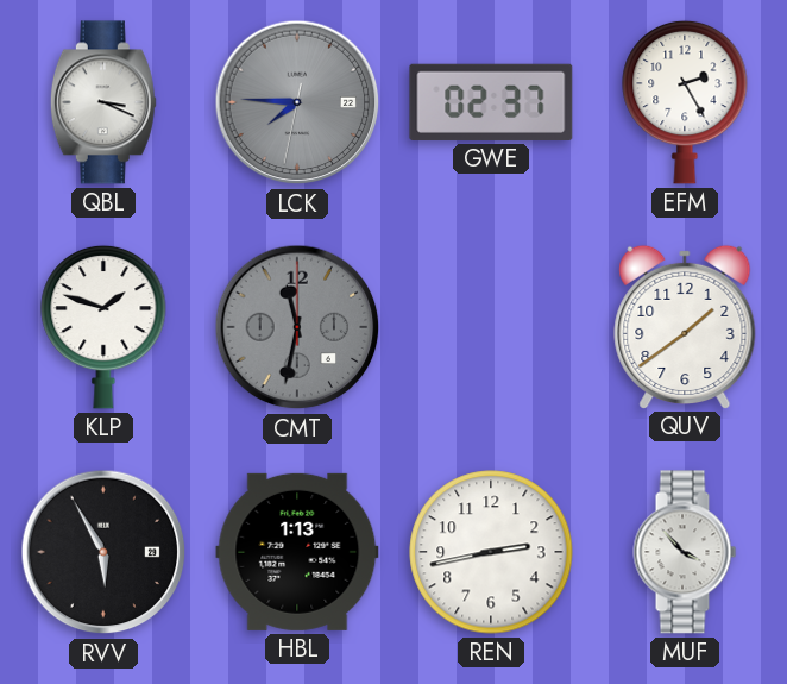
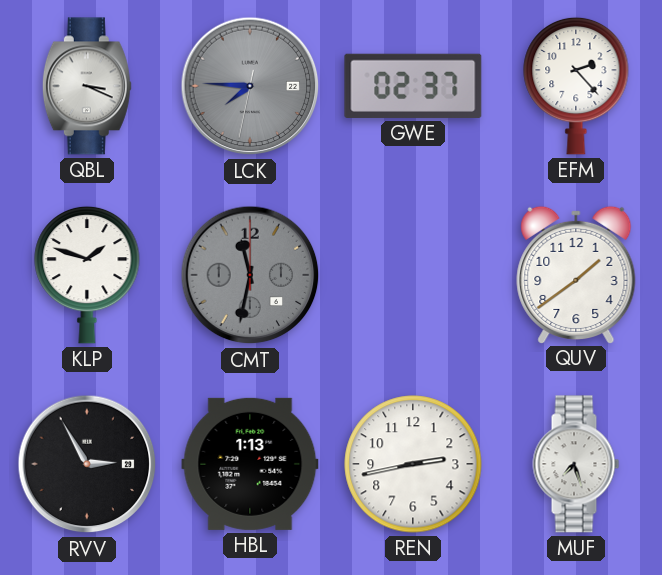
EFM: 2:25 -> 2:23 (576, 86)
RVV: 5:55 -> 2:55 (87, 464)
MUF: 3:53 -> 7:27 (576, 464)
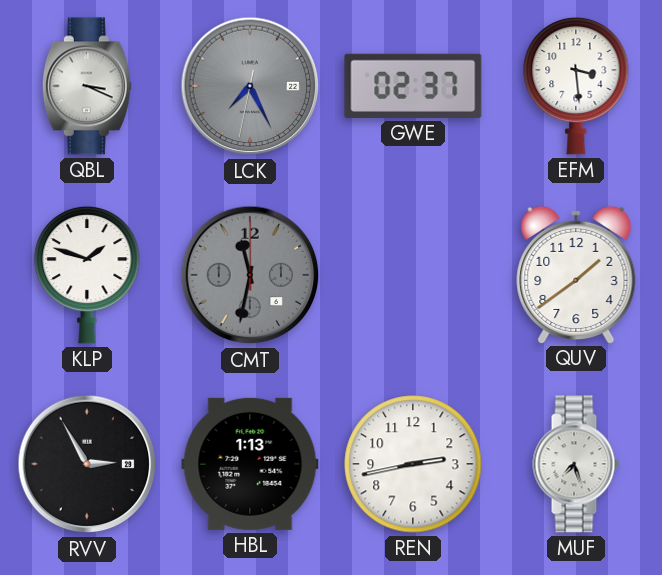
LCK: 7:45 -> 7:25 (250, 86)
EFM: 2:23 -> 3:29 (576, 86)
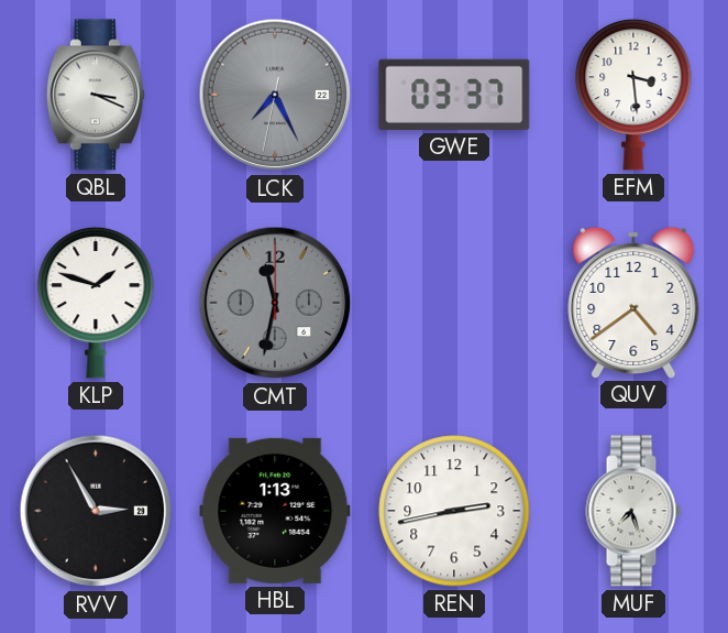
GWE: 02:37 -> 03:37 (454, 95)
QUV: 1:39 -> 4:39 (633, 302)
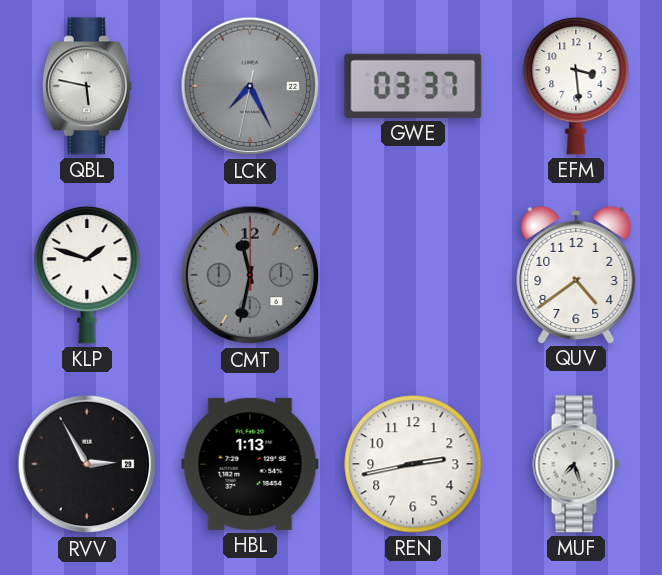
QBL: 3:19 -> 5:47 (87, 86)
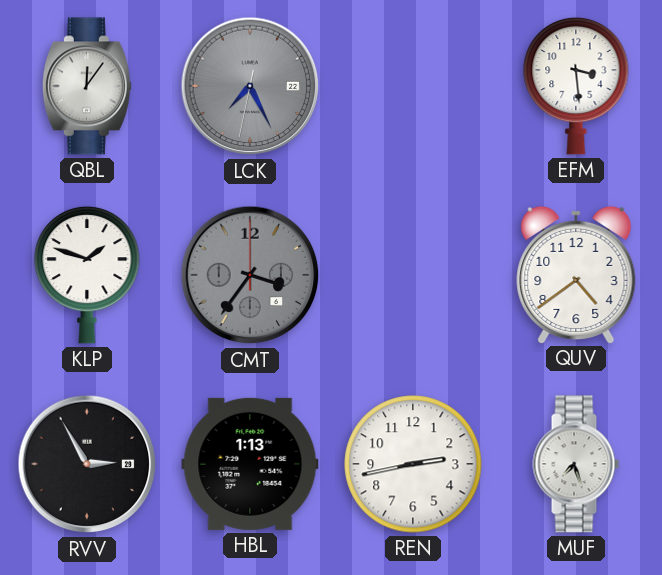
QBL: 5:47 -> 12:06 (87, 86)
GWE: 03:37 -> none (413, 86)
CMT: 11:32 -> 3:36 (250, 275)
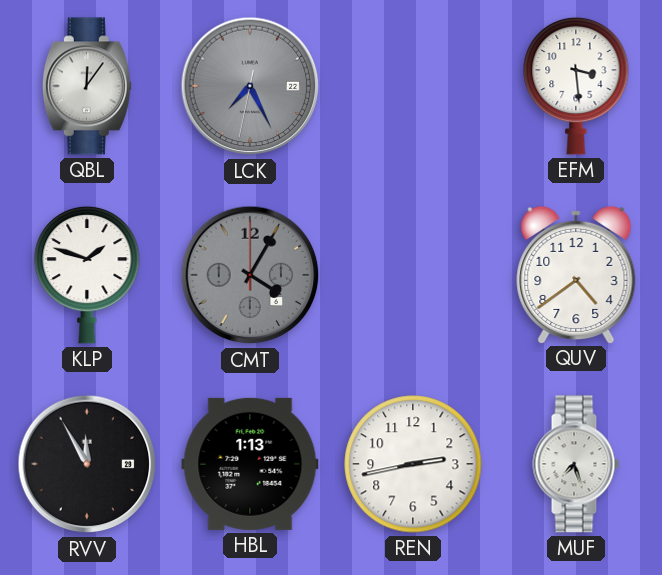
CMT: 3:36 -> 4:05 (250, 275)
RVV: 2:55 -> 11:55 (87, 464)
